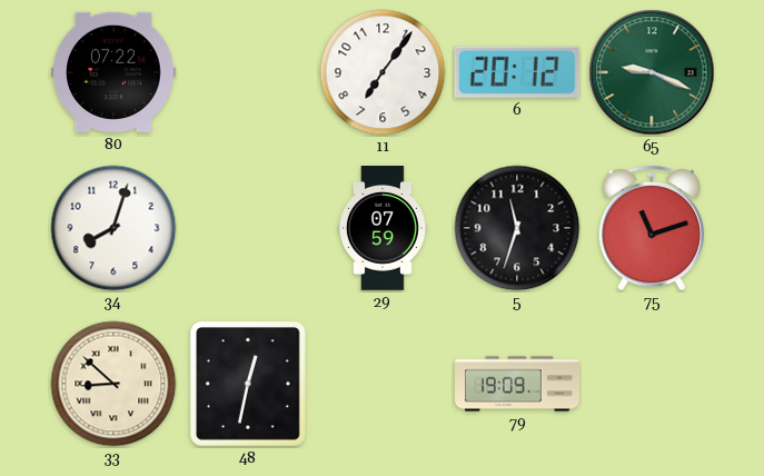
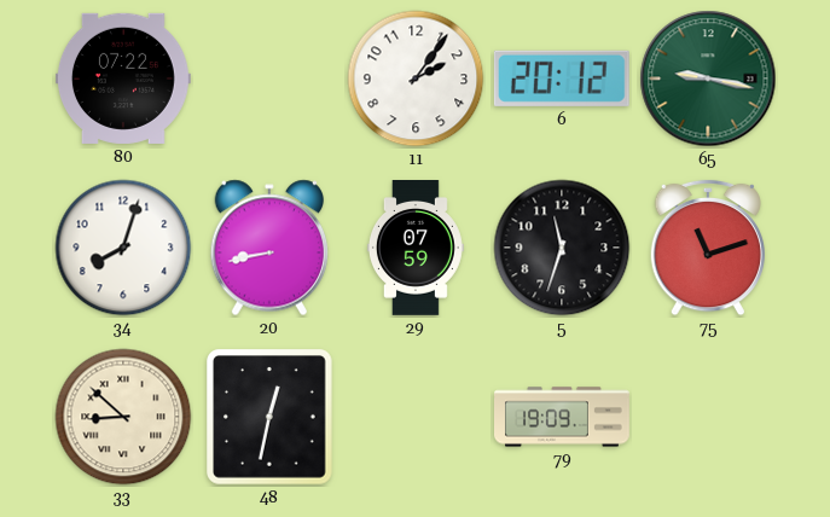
11: 7:06 -> 2:06 (416, 79)
65: 9:19 -> 9:17 (708, 79)
20: none -> 8:43 (268, 248)
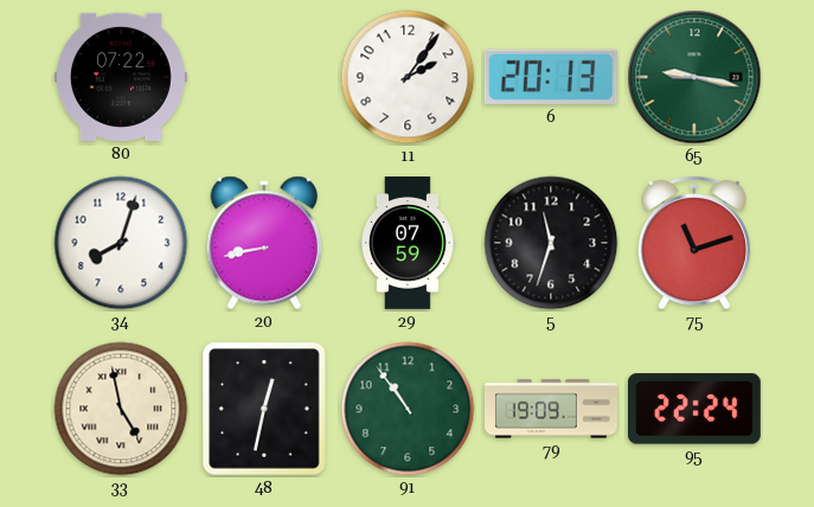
6: 20:12 -> 20:13 (551, 77)
33: 8:52 -> 4:58 (121, 409)
91: none -> 10:54 (408, 409)
95: none -> 22:24 (694, 409)
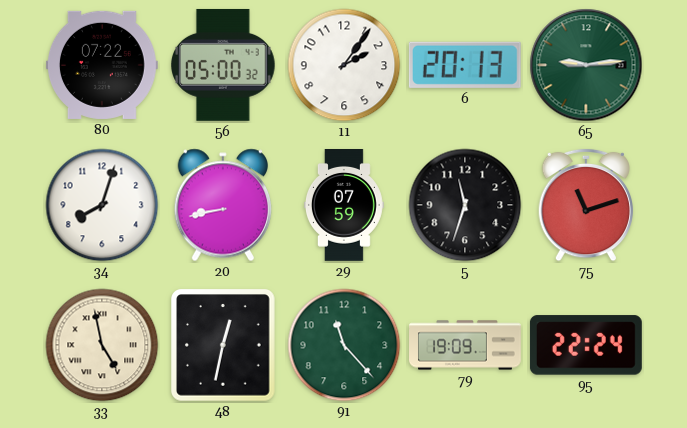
56: none -> 05:00 (223, 65)
65: 9:17 -> 9:14 (586, 65)
91: 10:54 -> 11:23 (344, 345)
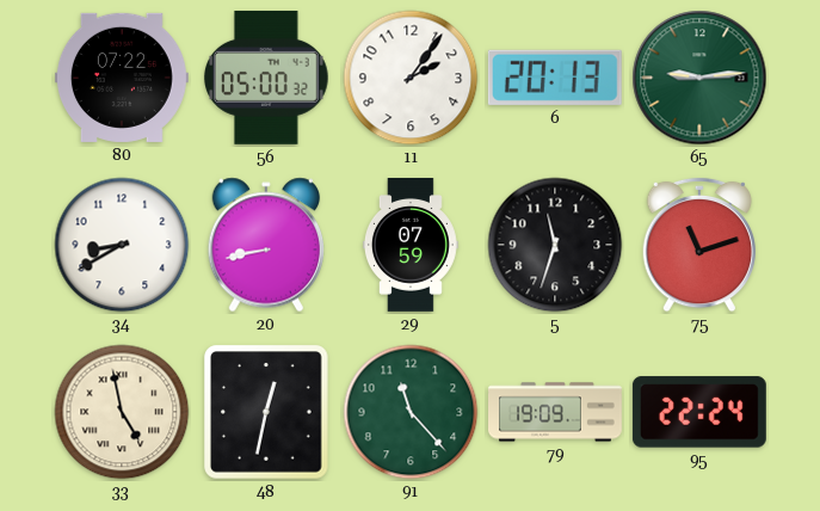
34: 8:03 -> 8:40 (122, 245)
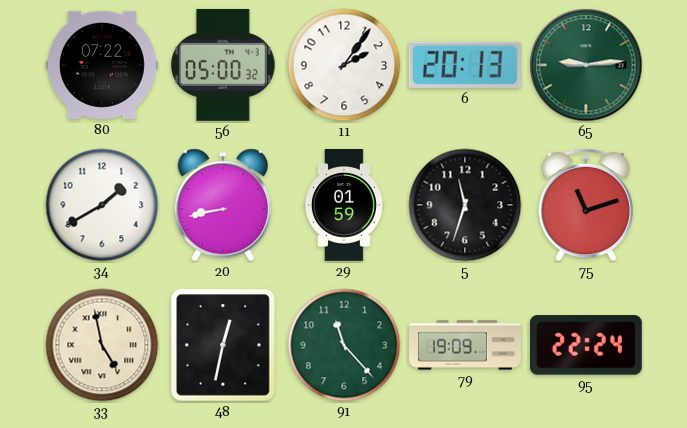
34: 8:40 -> 1:40 (102, 205)
29: 07:59 -> 01:59 (344, 206)
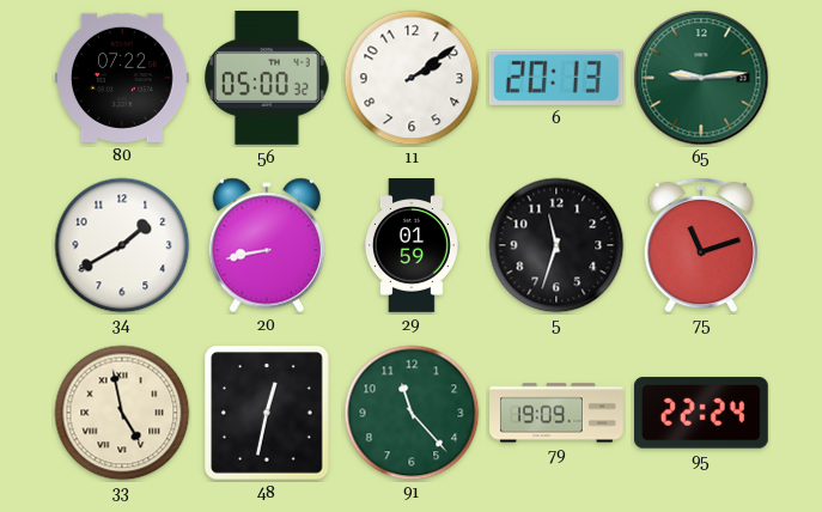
11: 2:06 -> 2:09 (412, 78)
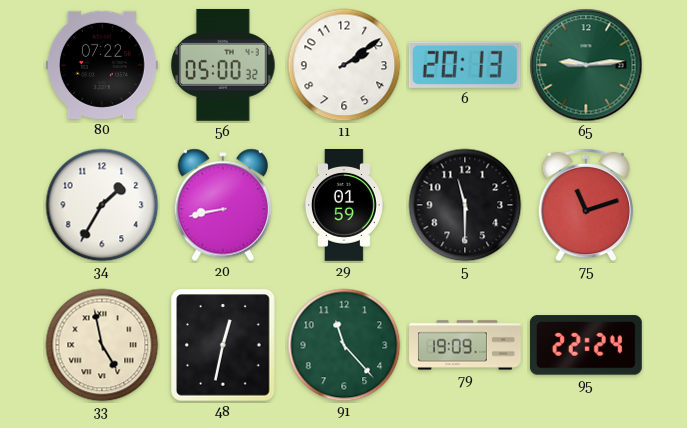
34: 1:40 -> 1:35 (102, 205)
5: 11:33 -> 11:30 (465, 205)
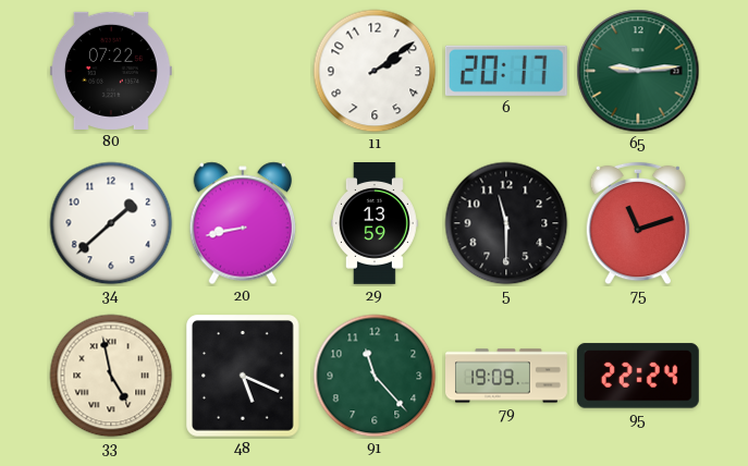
56: 05:00 -> none (223, 65)
6: 20:13 -> 20:17 (506, 71)
34: 1:35 -> 1:38 (111, 223)
29: 01:59 -> 13:59 (375, 224)
48: 12:32 -> 5:19 (244, 376)
